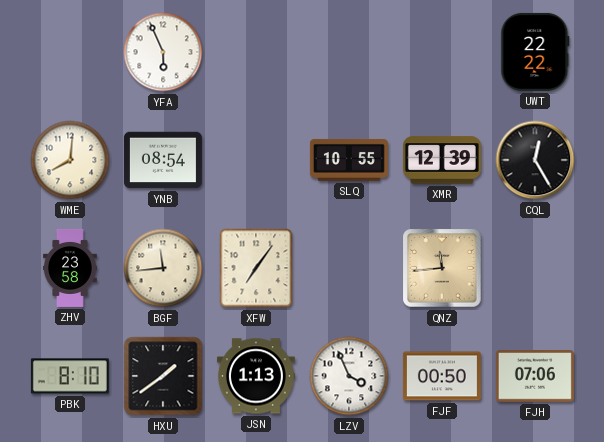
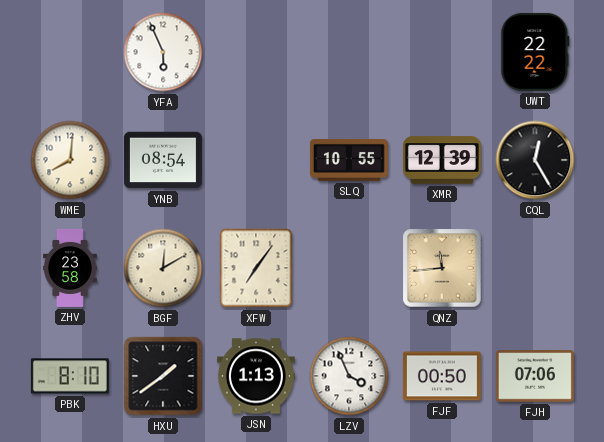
BGF: 11:44 -> 12:10 (163, 268)
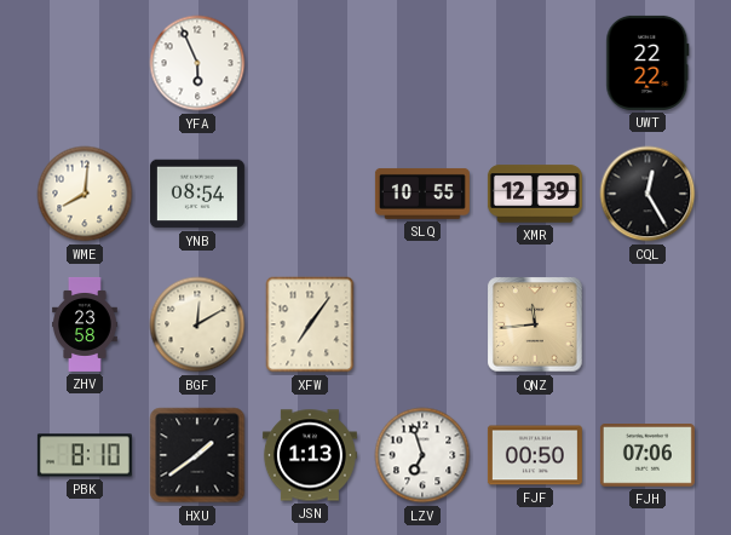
LZV: 3:56 -> 6:57 (422, 455)
